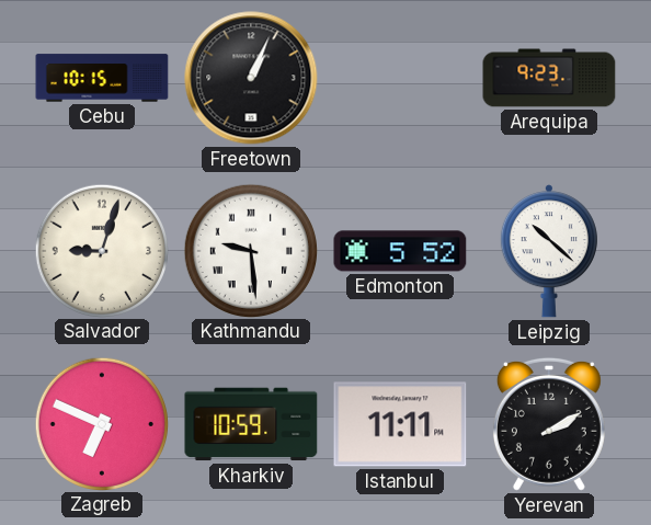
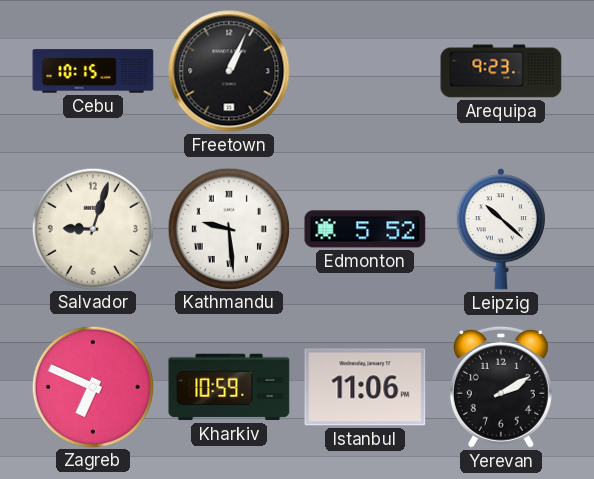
Istanbul: 11:11 -> 11:06 (365, 387)
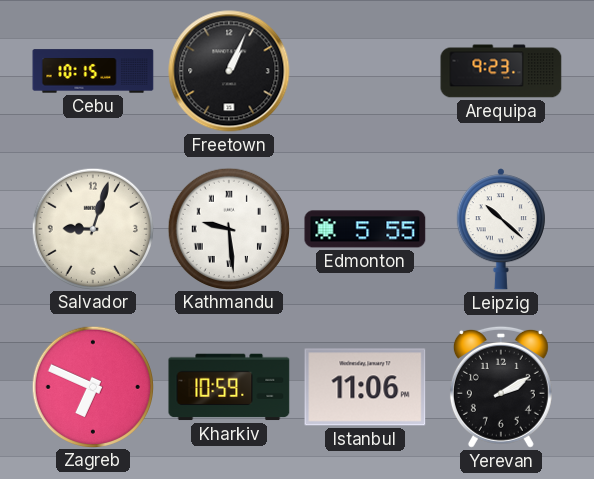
Edmonton: 5:52 -> 5:55 (365, 229)
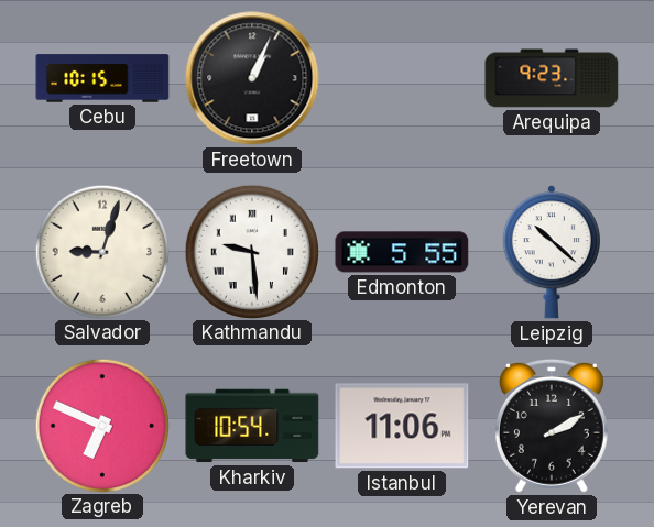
Kharkiv: 10:59 -> 10:54 (252, 426)
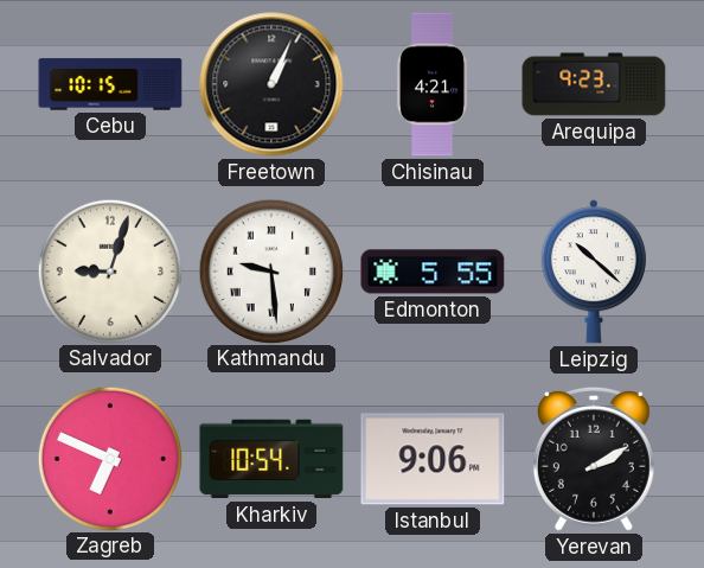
Chisinau: none -> 4:21 (433, 84)
Istanbul: 11:06 -> 9:06 (433, 459)
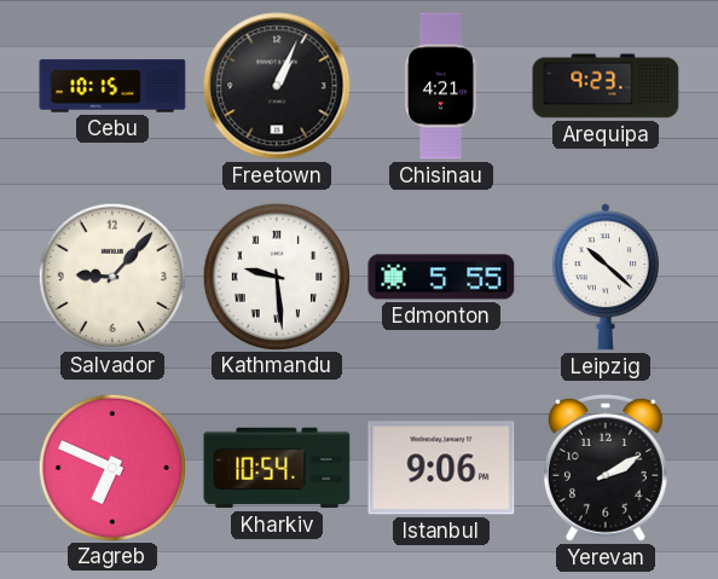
Salvador: 9:03 -> 9:07 (111, 276)
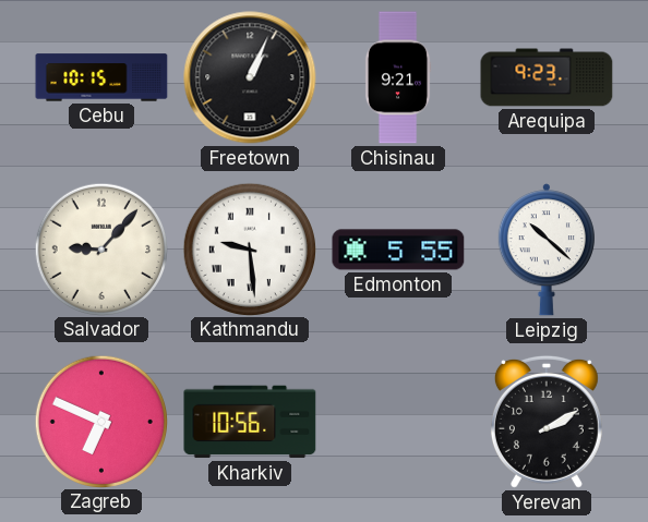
Chisinau: 4:21 -> 9:21 (398, 77)
Kharkiv: 10:54 -> 10:56 (250, 422)
Istanbul: 9:06 -> none (441, 468)
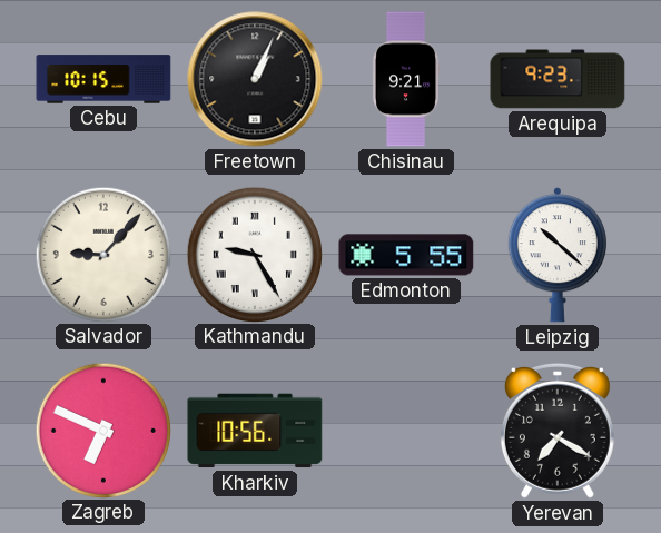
Kathmandu: 9:29 -> 9:25 (254, 254)
Yerevan: 2:10 -> 7:20 (558, 431)
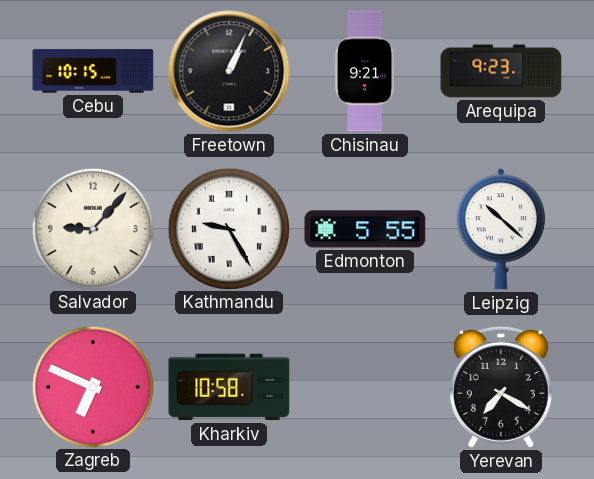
Kharkiv: 10:56 -> 10:58 (229, 387)
